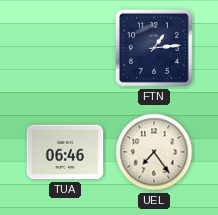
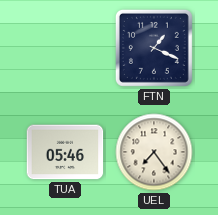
FTN: 1:14 -> 1:19 (154, 48)
TUA: 06:46 -> 05:46 (65, 152)
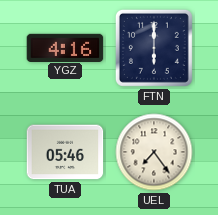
YGZ: none -> 4:16 (65, 47)
FTN: 1:19 -> 6:00 (154, 48)
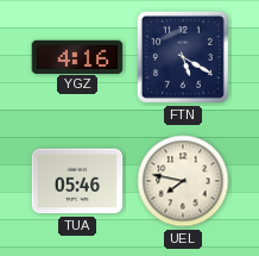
FTN: 6:00 -> 5:20 (183, 57)
UEL: 7:24 -> 7:47 (183, 181)
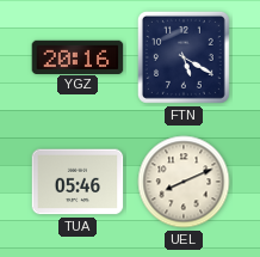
YGZ: 4:16 -> 20:16 (78, 56)
UEL: 7:47 -> 8:11 (184, 182)
